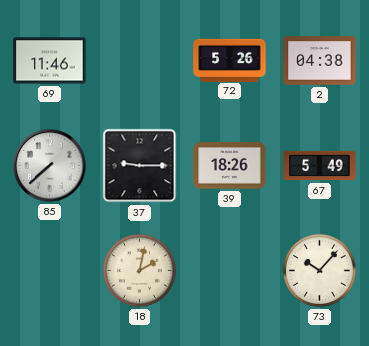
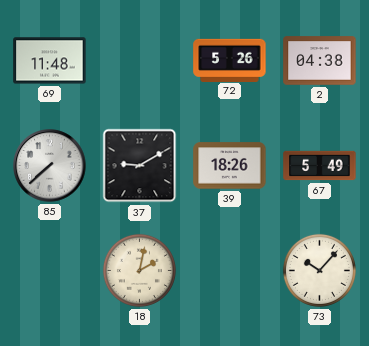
69: 11:46 -> 11:48 (50, 61)
37: 9:15 -> 9:10 (140, 166)
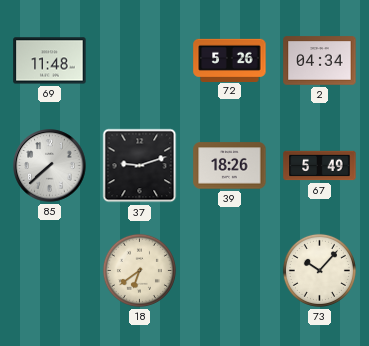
2: 04:38 -> 04:34 (320, 61)
37: 9:10 -> 9:12 (140, 166)
18: 2:02 -> 6:39 (139, 270)
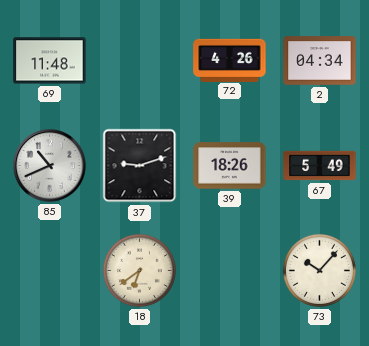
72: 5:26 -> 4:26 (230, 60)
85: 7:38 -> 10:41 (50, 166)
